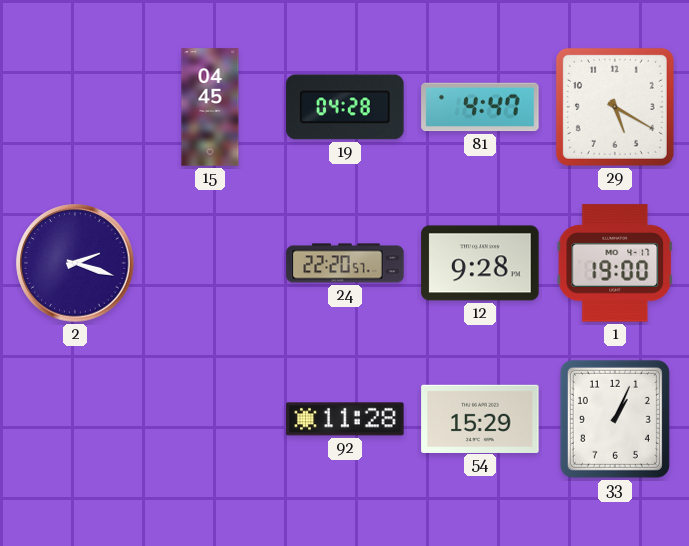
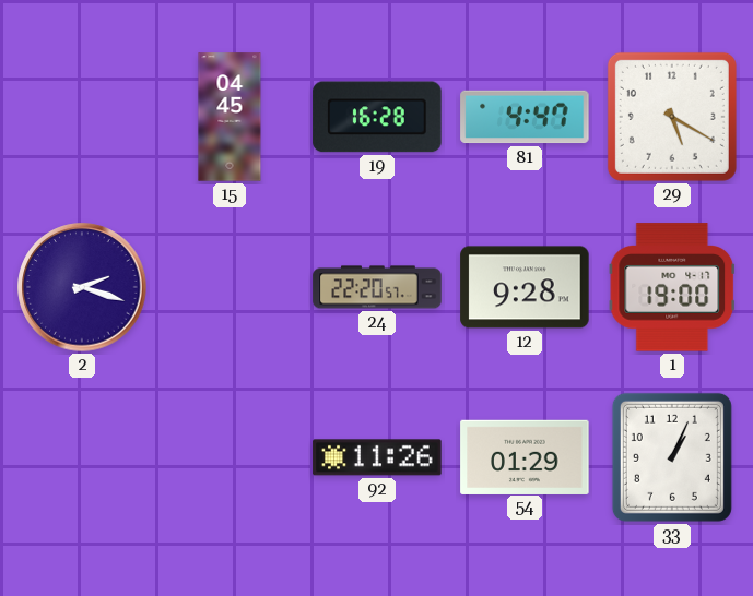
19: 04:28 -> 16:28 (377, 117)
92: 11:28 -> 11:26 (377, 457)
54: 15:29 -> 01:29 (525, 456)
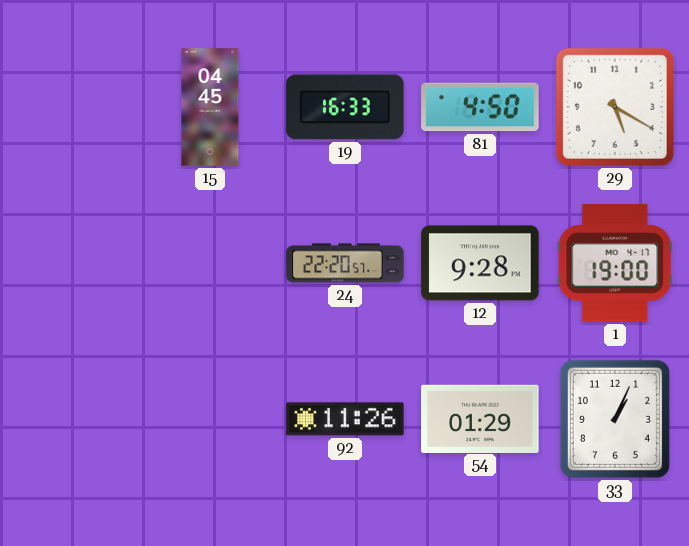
19: 16:28 -> 16:33 (345, 107)
81: 4:47 -> 4:50 (480, 107)
2: 2:18 -> none (82, 287)
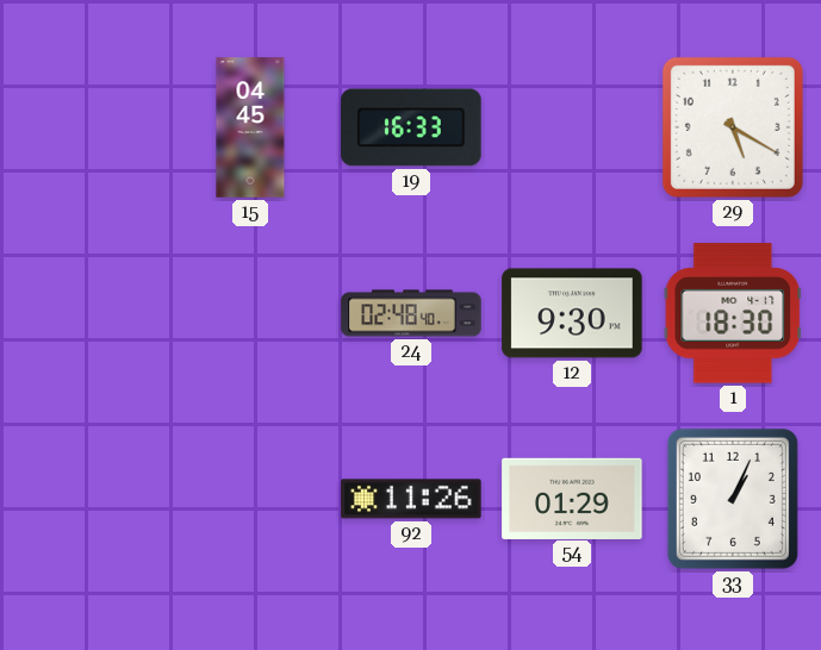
81: 4:50 -> none (480, 107)
24: 22:20 -> 02:48 (411, 313)
12: 9:28 -> 9:30 (572, 313)
1: 19:00 -> 18:30 (733, 313)
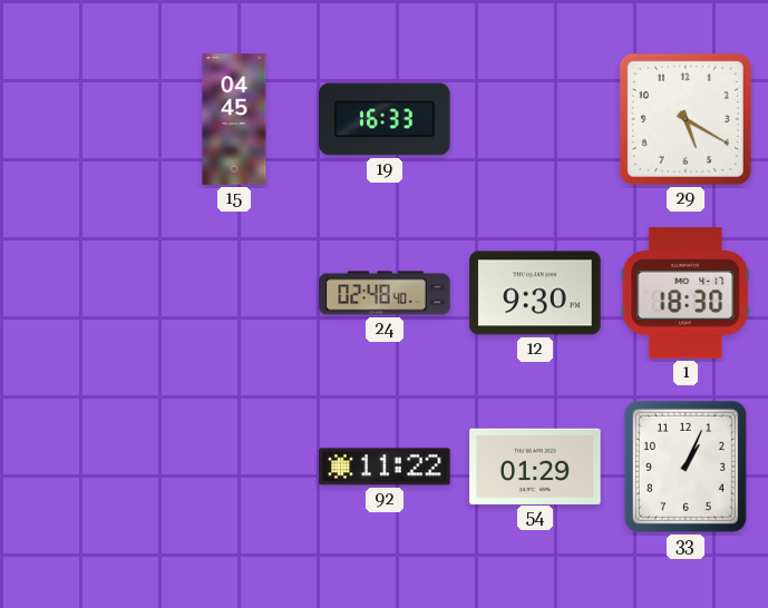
92: 11:26 -> 11:22 (385, 467)
